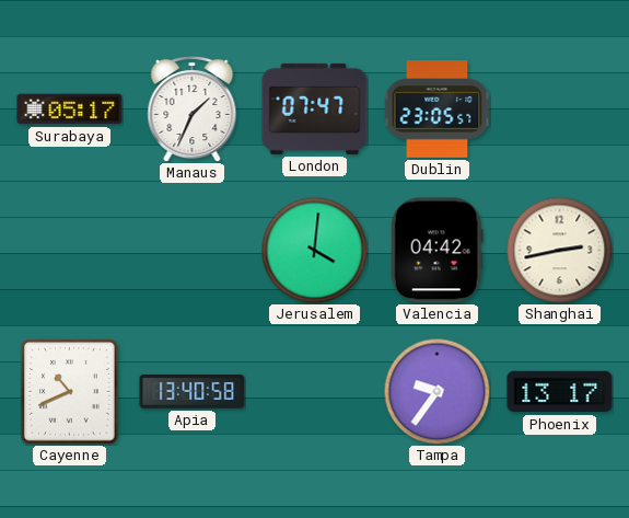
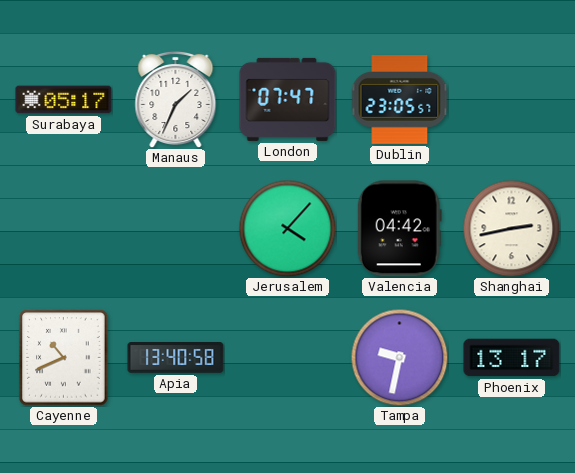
Jerusalem: 4:01 -> 4:07 (287, 228)
Tampa: 9:36 -> 9:32 (399, 357)
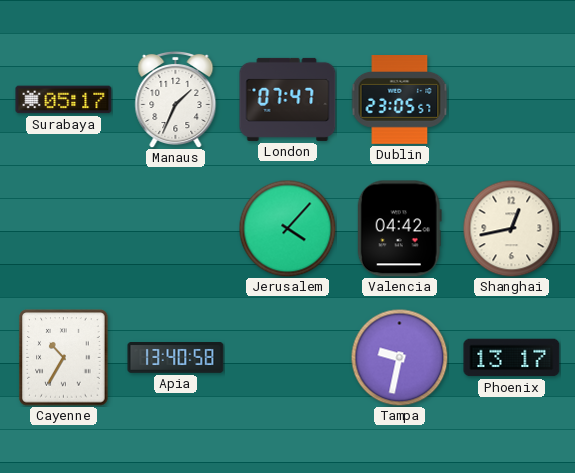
Shanghai: 2:43 -> 12:43 (511, 228)
Cayenne: 10:41 -> 10:35 (64, 358)
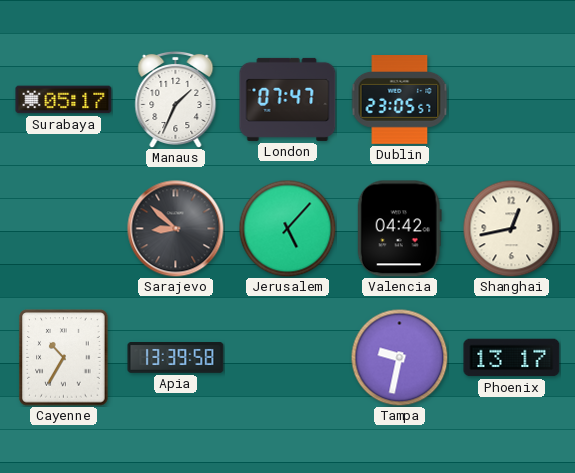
Sarajevo: none -> 8:52 (176, 229)
Jerusalem: 4:07 -> 5:07 (287, 228)
Apia: 13:40 -> 13:39 (176, 358)
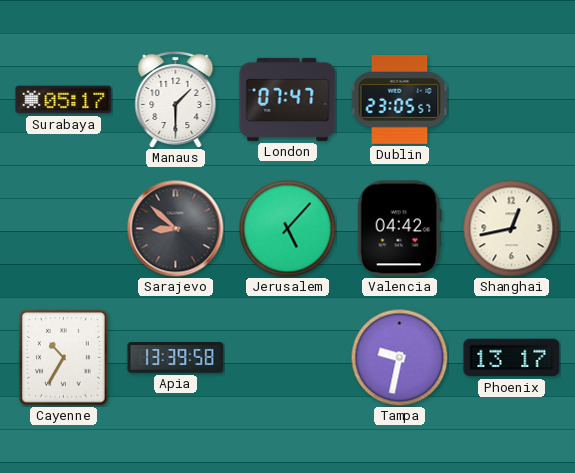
Manaus: 1:34 -> 1:30 (176, 99)
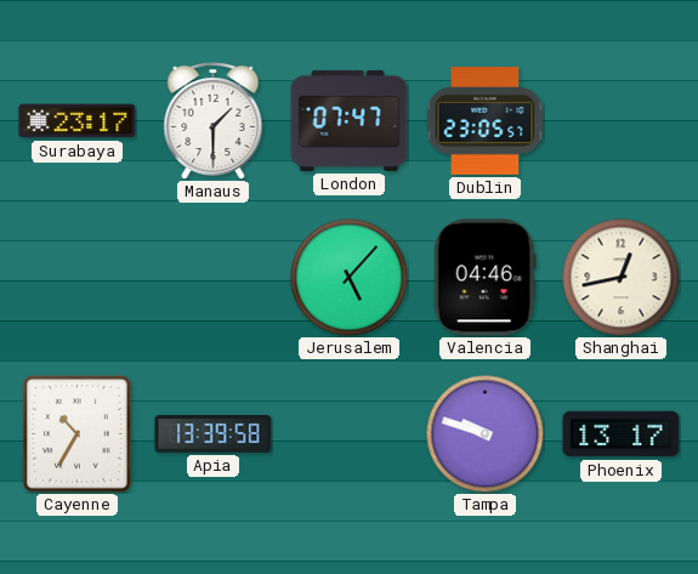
Surabaya: 05:17 -> 23:17 (78, 121)
Sarajevo: 8:52 -> none (176, 229)
Valencia: 04:42 -> 04:46 (484, 278)
Tampa: 9:32 -> 9:48 (484, 433)
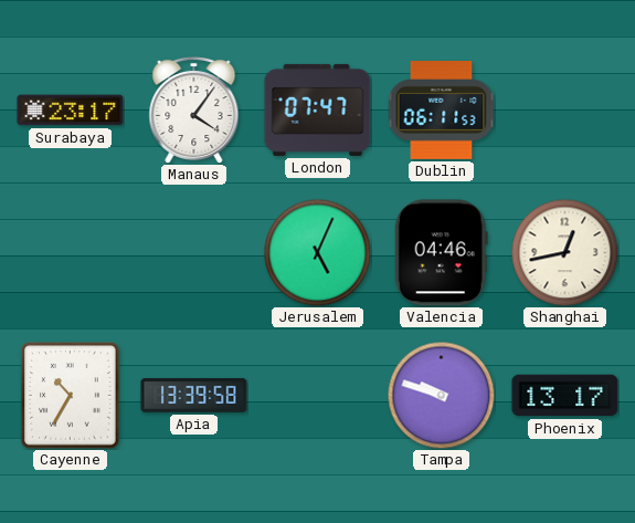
Manaus: 1:30 -> 4:06 (194, 109)
Dublin: 23:05 -> 06:11 (441, 111)
Jerusalem: 5:07 -> 5:04 (317, 252)
